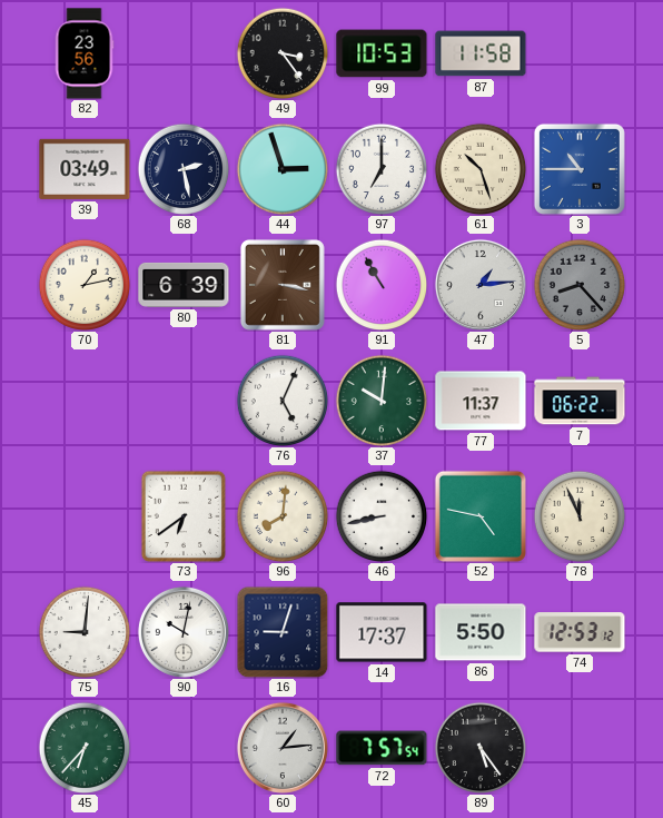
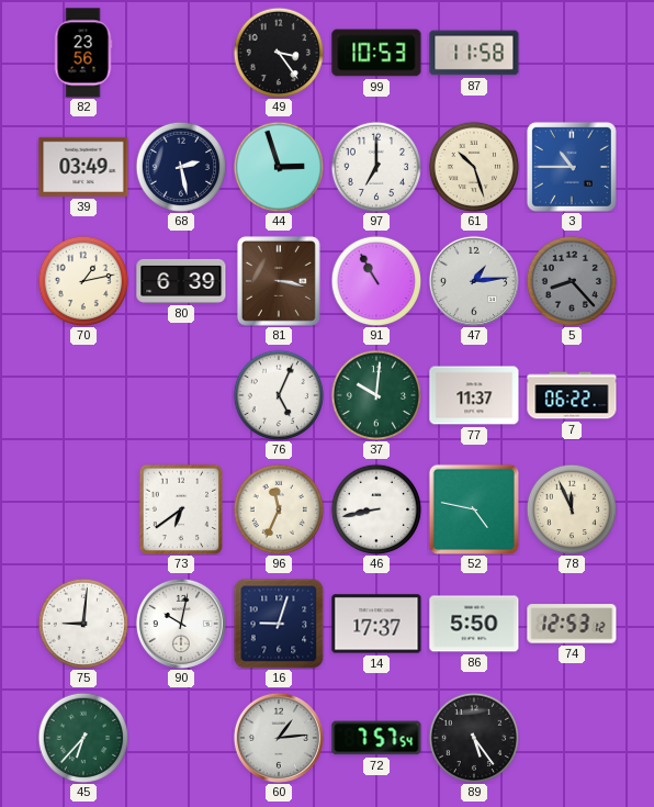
96: 8:01 -> 11:34 (279, 509)
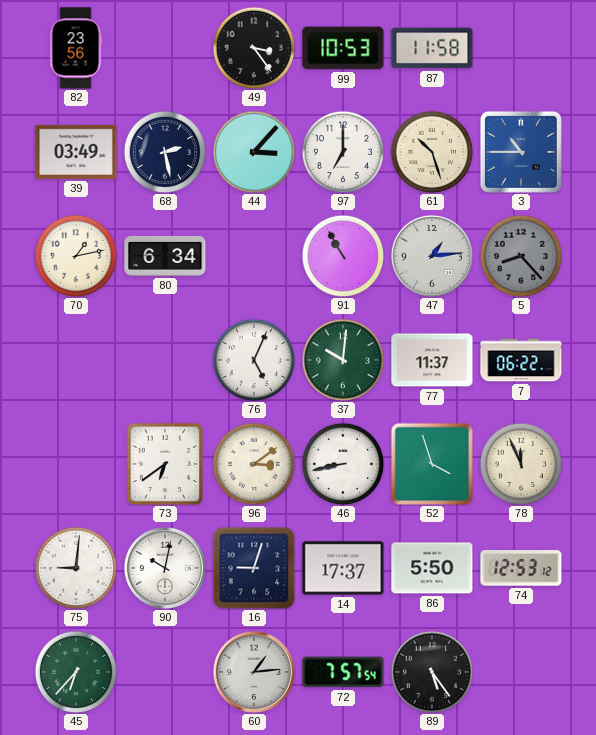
44: 2:57 -> 3:07 (254, 152)
80: 6:39 -> 6:34 (165, 256)
81: 3:17 -> none (279, 281)
96: 11:34 -> 3:09 (254, 464)
52: 4:47 -> 3:57 (432, 464)
